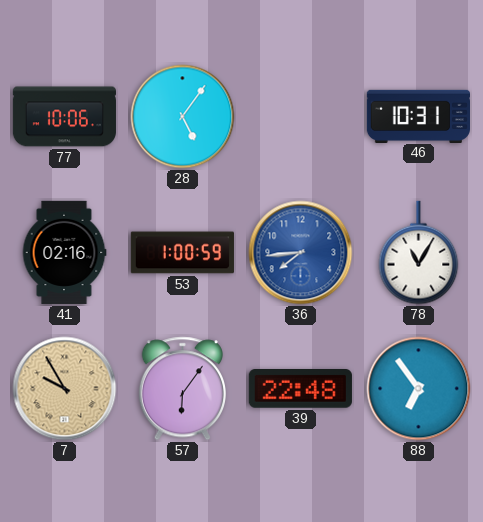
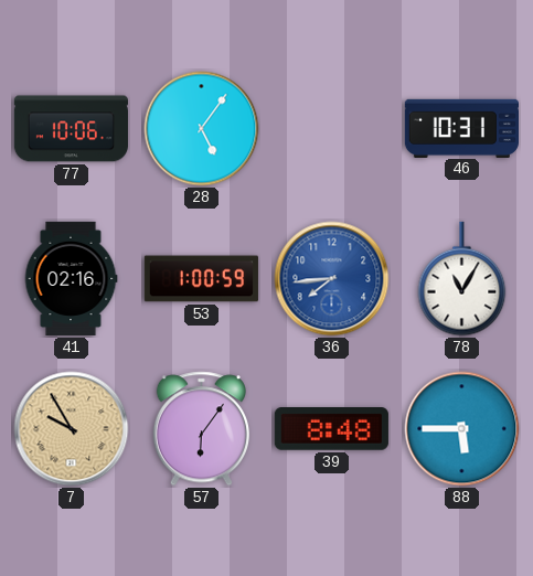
39: 22:48 -> 8:48 (331, 429)
88: 6:54 -> 5:45 (462, 429)
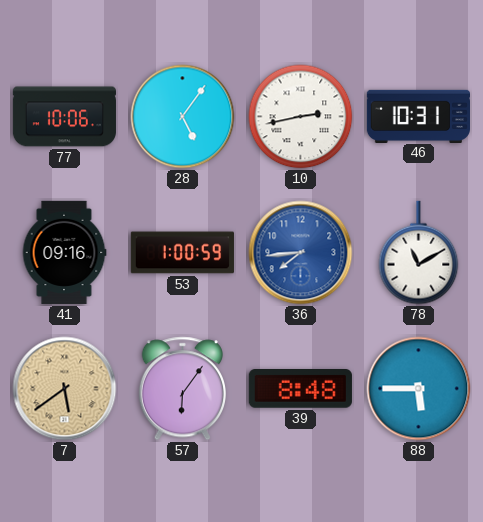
10: none -> 2:43 (301, 117)
41: 02:16 -> 09:16 (64, 252)
78: 11:05 -> 11:10 (419, 253)
7: 9:55 -> 5:39 (65, 389)
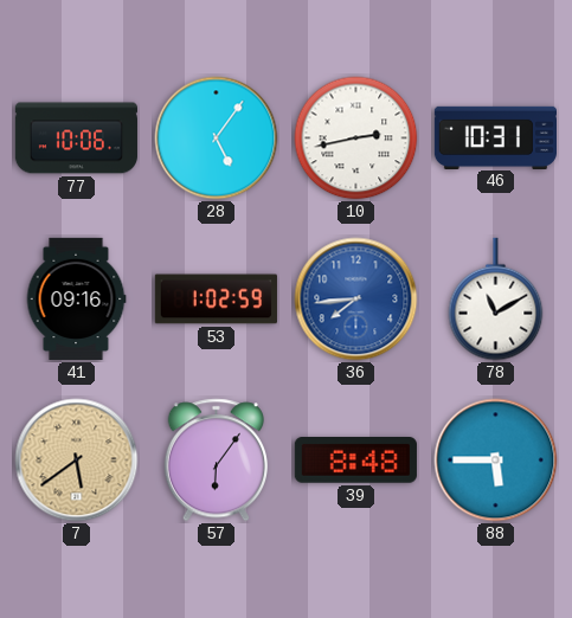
53: 1:00 -> 1:02 (216, 300)
